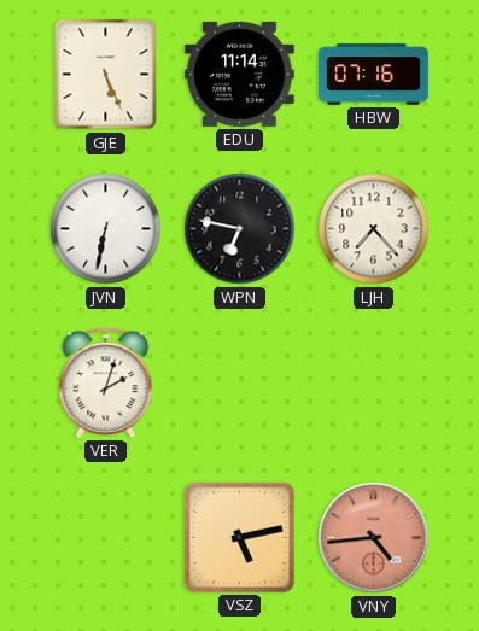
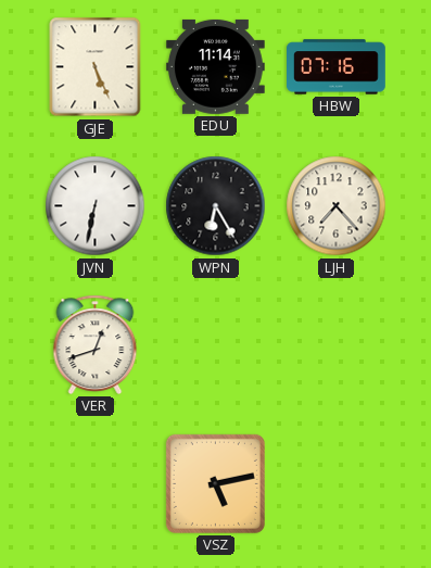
WPN: 6:47 -> 6:25 (216, 206)
VER: 2:03 -> 12:42 (96, 344)
VNY: 4:44 -> none (374, 538)
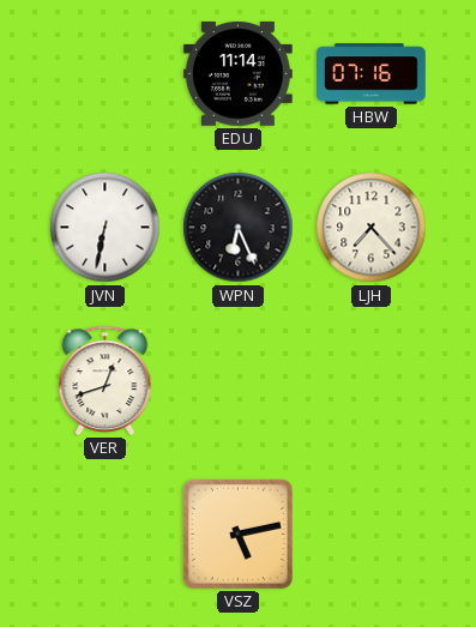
GJE: 5:26 -> none (96, 67)
WPN: 6:25 -> 6:26 (239, 228)
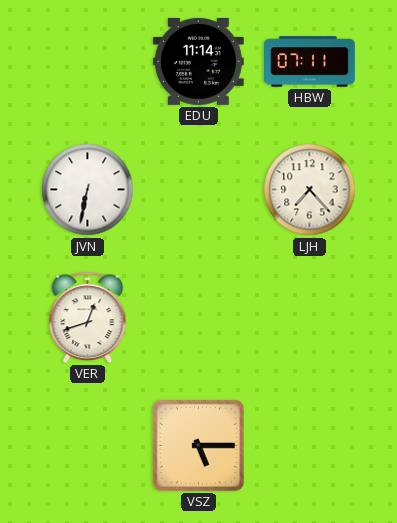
HBW: 07:16 -> 07:11 (310, 62)
WPN: 6:26 -> none (239, 228)
VSZ: 5:13 -> 5:15 (198, 445)
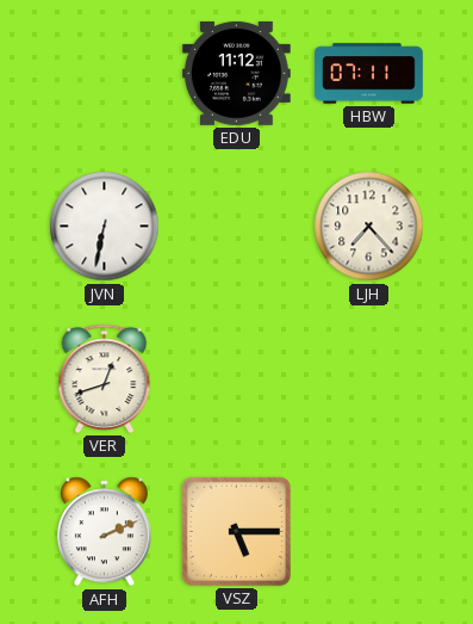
EDU: 11:14 -> 11:12 (236, 73)
AFH: none -> 2:11 (104, 532)
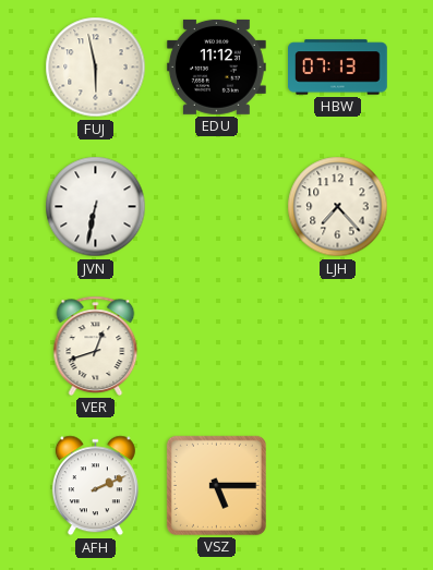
FUJ: none -> 5:58 (96, 68)
HBW: 07:11 -> 07:13 (338, 68)
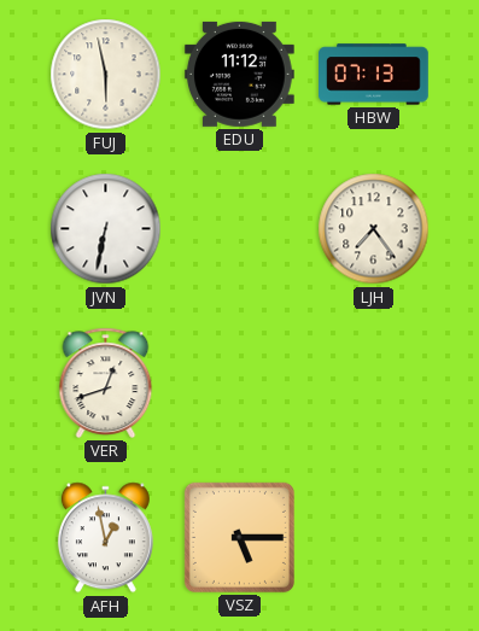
LJH: 7:23 -> 7:24 (374, 229)
AFH: 2:11 -> 12:58 (105, 538)
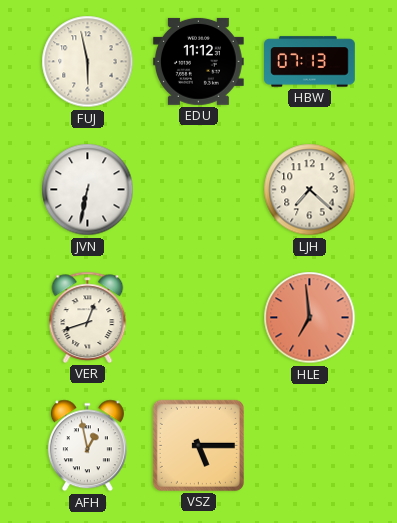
LJH: 7:24 -> 7:22 (310, 190)
HLE: none -> 6:59 (310, 318)
